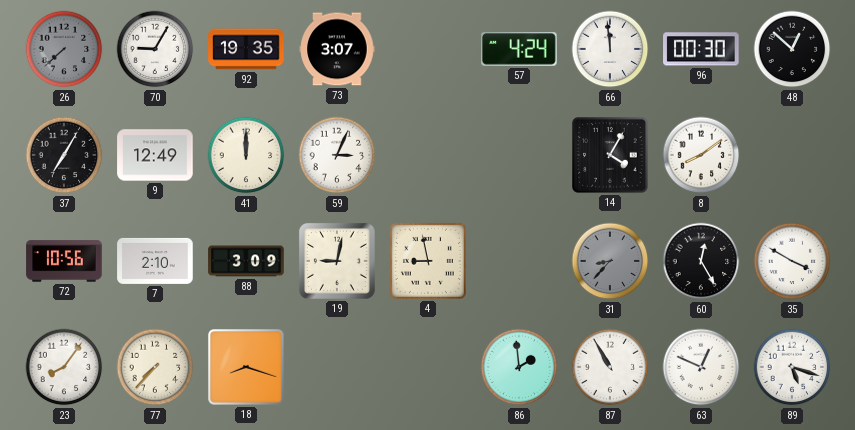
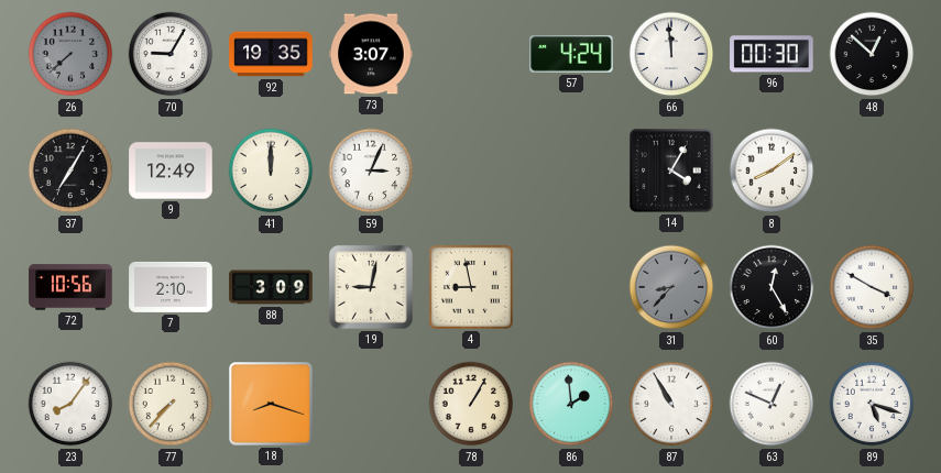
78: none -> 1:05 (471, 404)
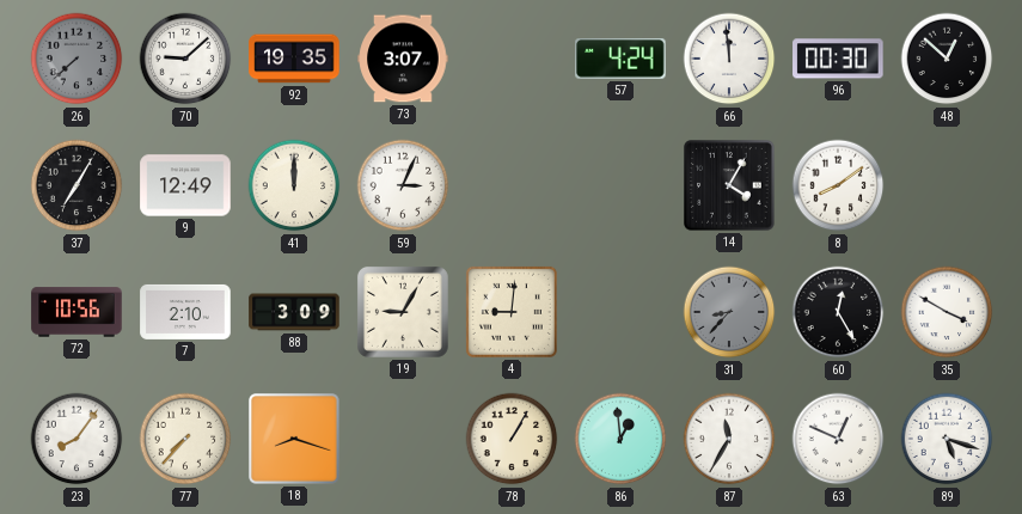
70: 9:05 -> 9:08 (185, 59)
19: 9:02 -> 9:05 (403, 312)
4: 8:58 -> 9:01 (512, 312)
86: 1:59 -> 12:59 (620, 439)
87: 10:55 -> 11:35 (729, 439)
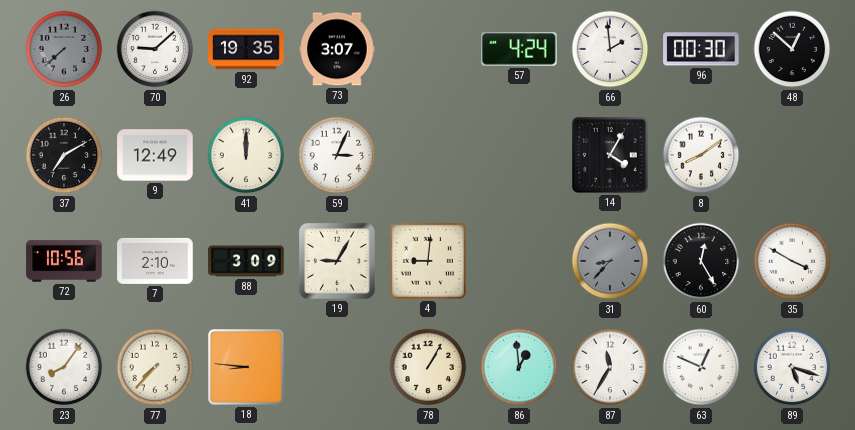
66: 11:59 -> 1:59 (610, 49)
37: 7:05 -> 7:10 (64, 155)
18: 8:18 -> 8:46 (246, 367)
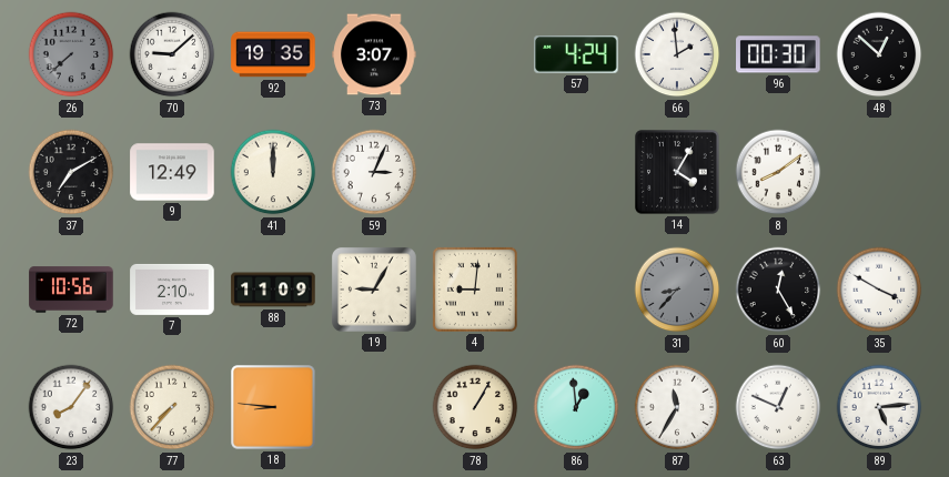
88: 3:09 -> 11:09 (273, 290)
89: 5:18 -> 5:14 (879, 407)
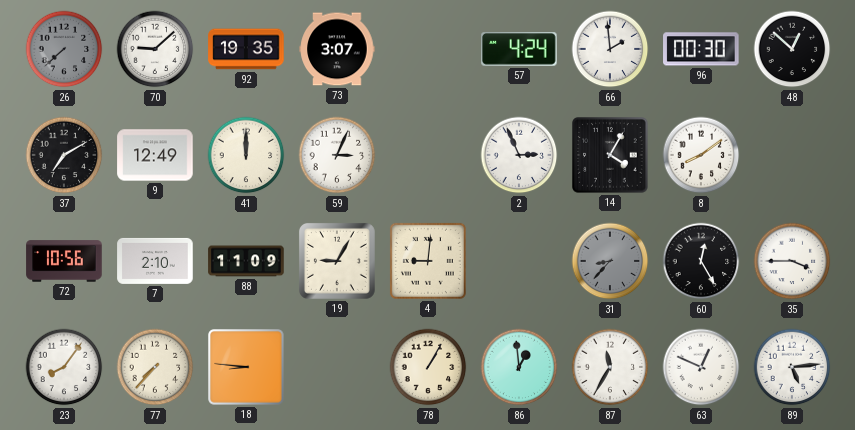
2: none -> 2:56 (519, 155)
35: 3:50 -> 3:45 (792, 261)
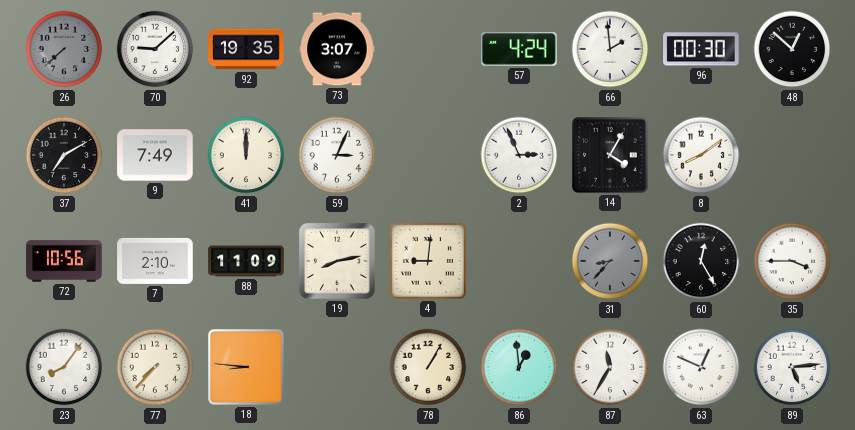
9: 12:49 -> 7:49 (155, 155)
19: 9:05 -> 8:13 (337, 261)
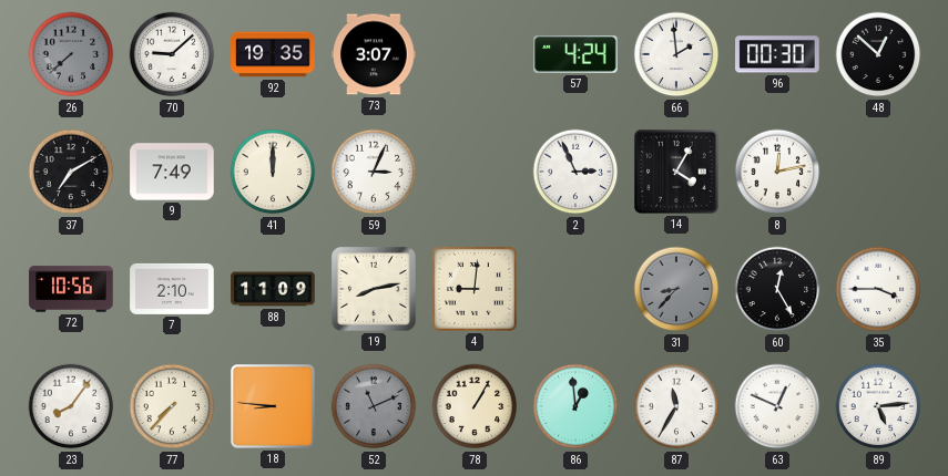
8: 8:09 -> 12:13 (777, 172)
52: none -> 11:11 (374, 406)
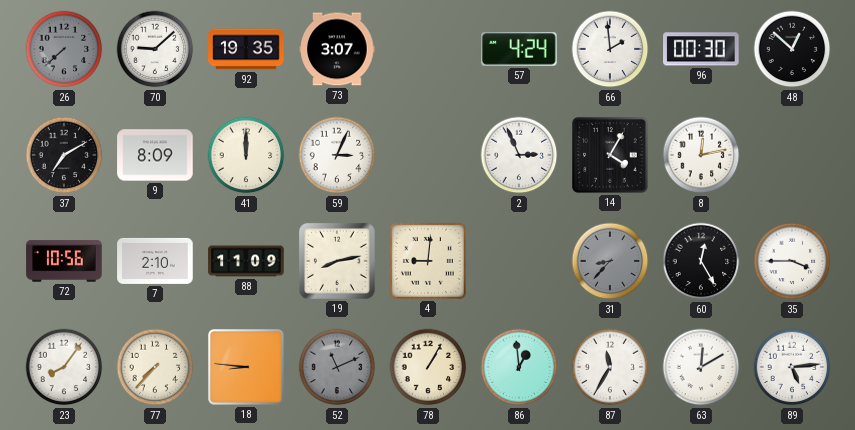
9: 7:49 -> 8:09 (155, 155)
63: 12:49 -> 12:10 (701, 367)
